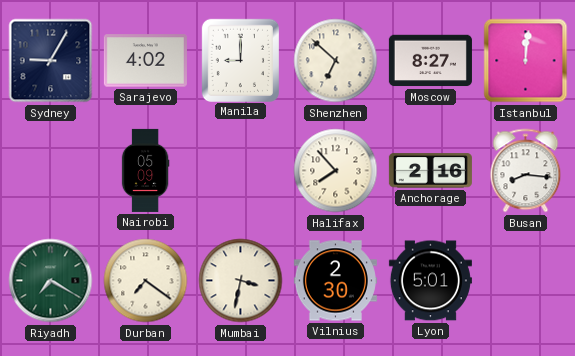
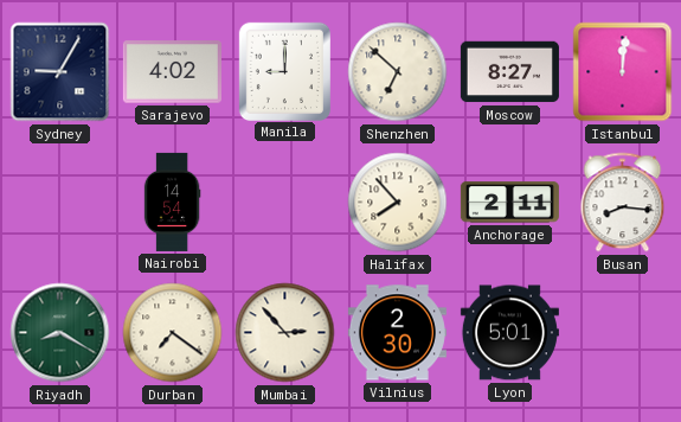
Nairobi: 05:09 -> 14:54 (172, 202)
Anchorage: 2:16 -> 2:11 (509, 203)
Riyadh: 7:20 -> 8:20 (60, 333)
Mumbai: 3:32 -> 2:53 (285, 333)
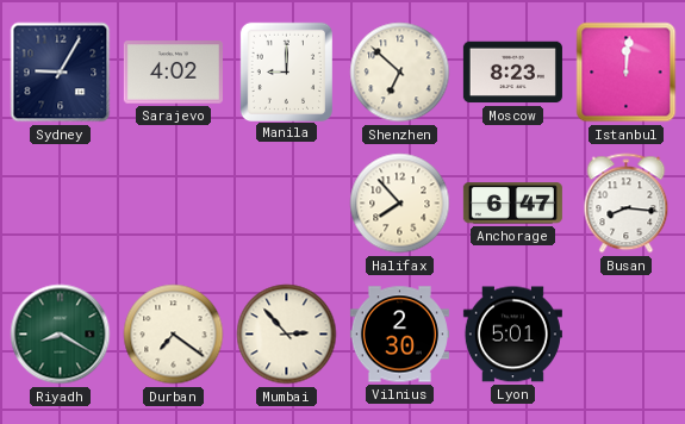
Moscow: 8:27 -> 8:23 (512, 73)
Nairobi: 14:54 -> none (172, 202)
Anchorage: 2:11 -> 6:47 (512, 204)
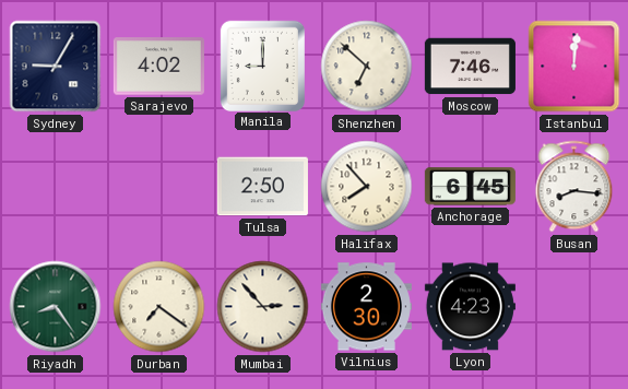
Moscow: 8:23 -> 7:46 (470, 67)
Tulsa: none -> 2:50 (262, 187)
Anchorage: 6:47 -> 6:45 (470, 187)
Riyadh: 8:20 -> 8:24 (56, 307)
Lyon: 5:01 -> 4:23 (470, 307)
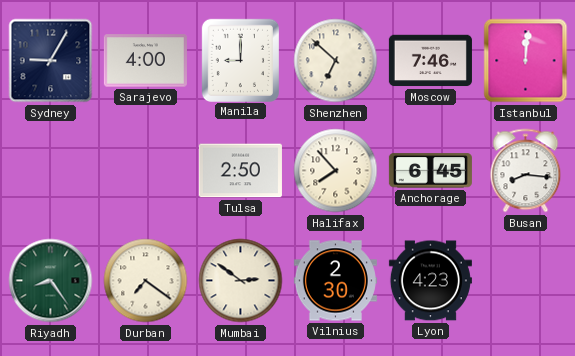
Sarajevo: 4:02 -> 4:00 (145, 61)
Mumbai: 2:53 -> 2:51 (241, 281)
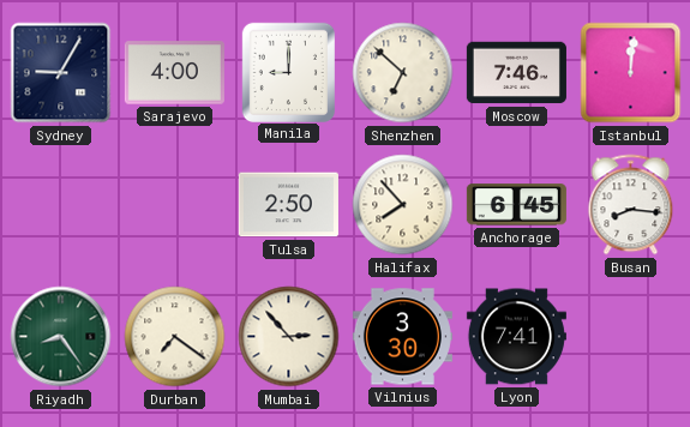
Mumbai: 2:51 -> 2:53 (289, 337)
Vilnius: 2:30 -> 3:30 (402, 337)
Lyon: 4:23 -> 7:41 (516, 337)
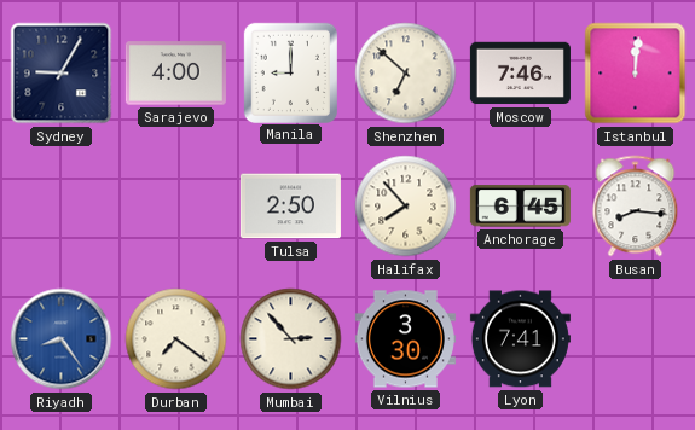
Riyadh dial: green -> blue (62, 339)
